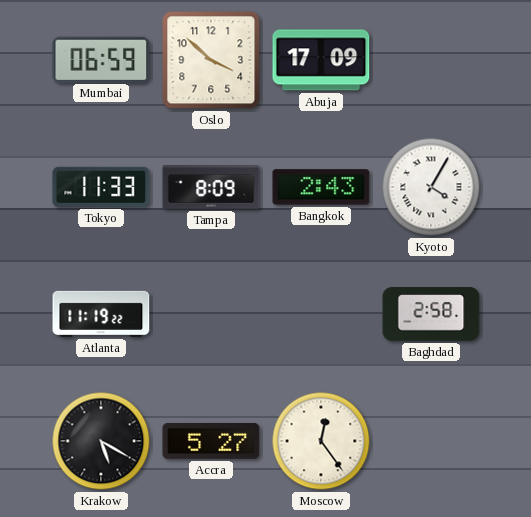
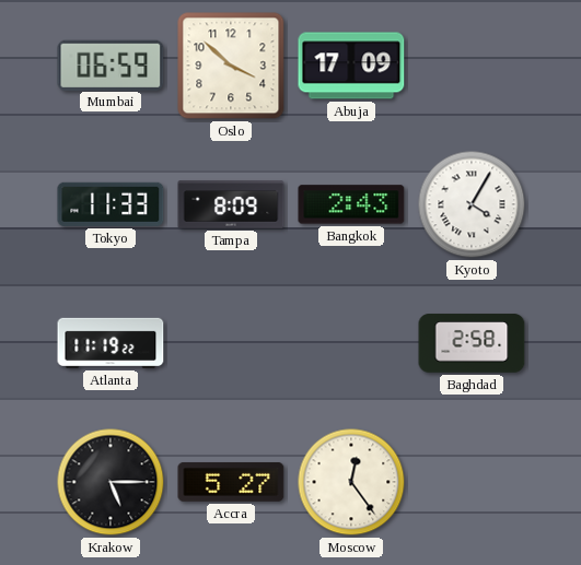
Krakow: 5:20 -> 5:15 (111, 482)
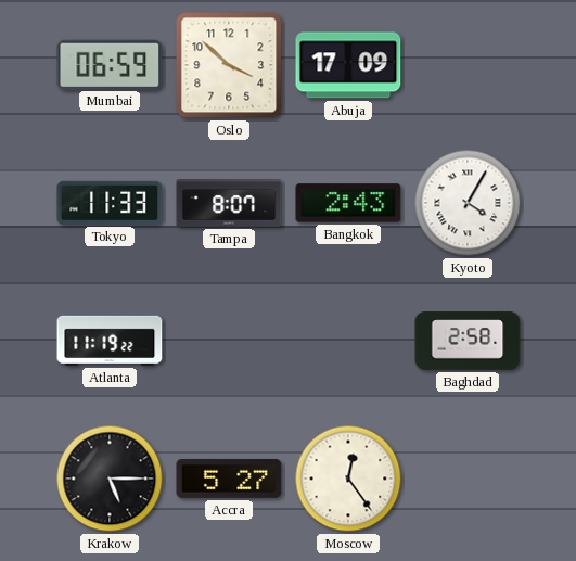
Tampa: 8:09 -> 8:07 (229, 203)
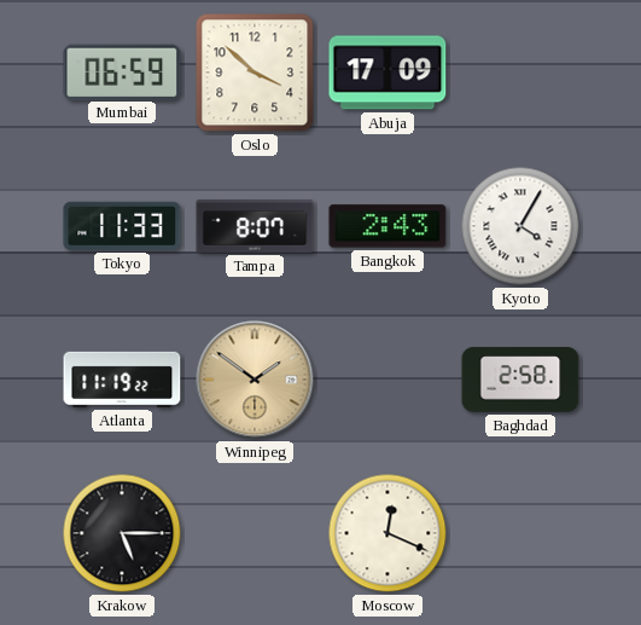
Winnipeg: none -> 1:51 (255, 380)
Accra: 5:27 -> none (229, 479)
Moscow: 12:24 -> 12:19 (387, 533)
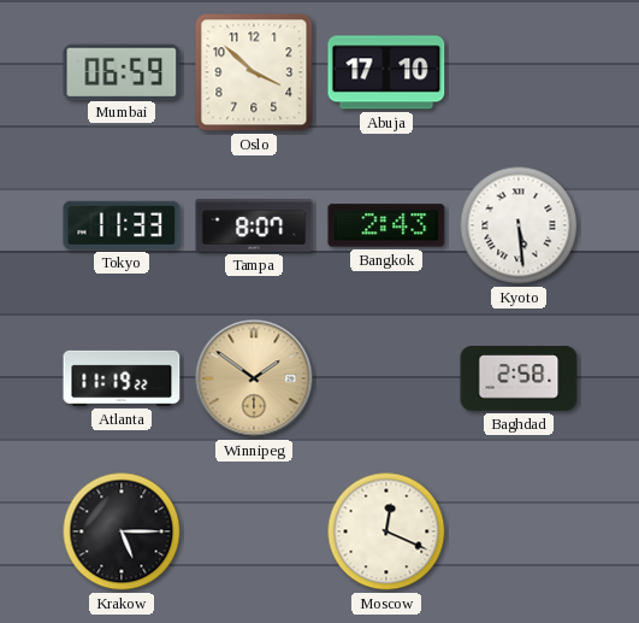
Abuja: 17:09 -> 17:10 (386, 72)
Kyoto: 4:05 -> 5:29 (519, 225)
